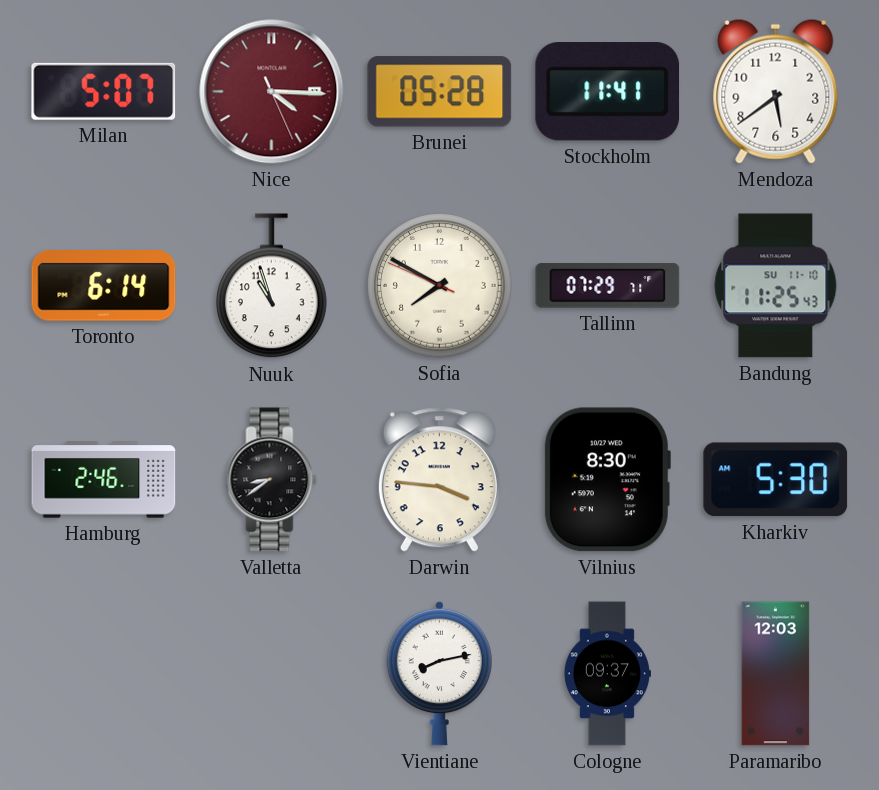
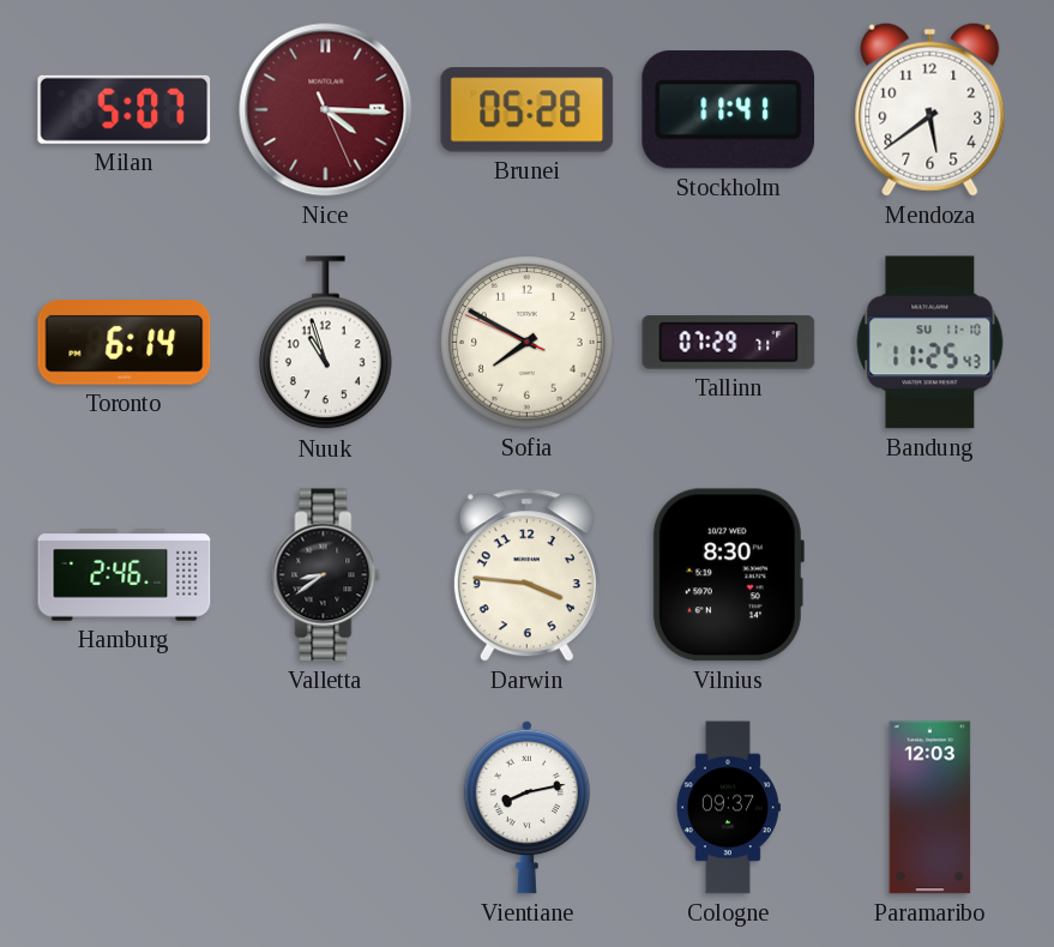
Kharkiv: 5:30 -> none (776, 480)
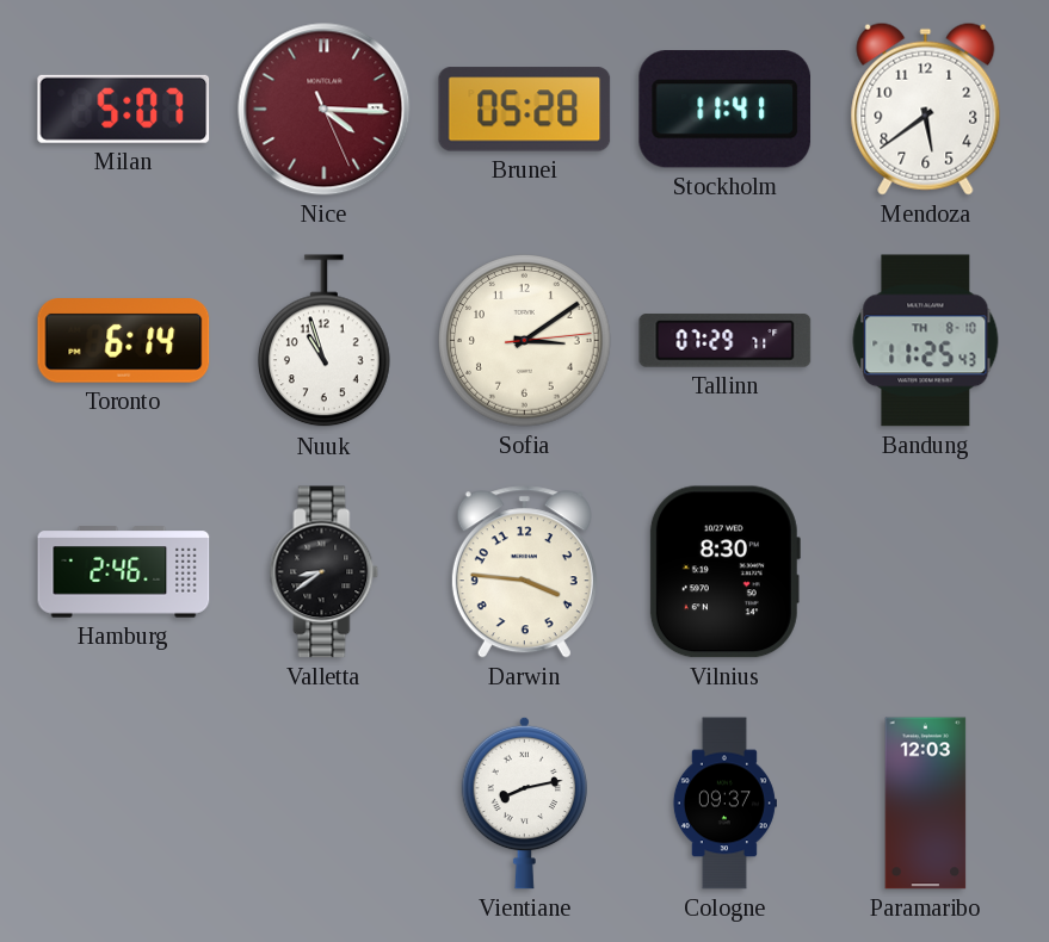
Sofia: 7:49 -> 3:09 (525, 341)
Bandung date: SU 11-10 -> TH 8-10 (926, 341)
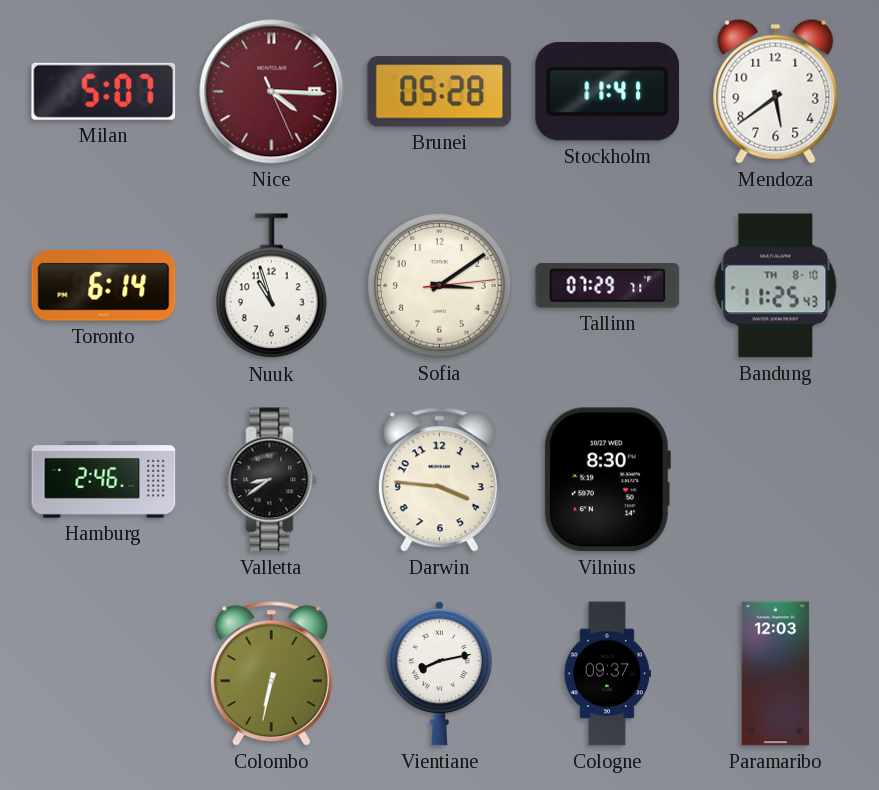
Colombo: none -> 6:32 (271, 674)
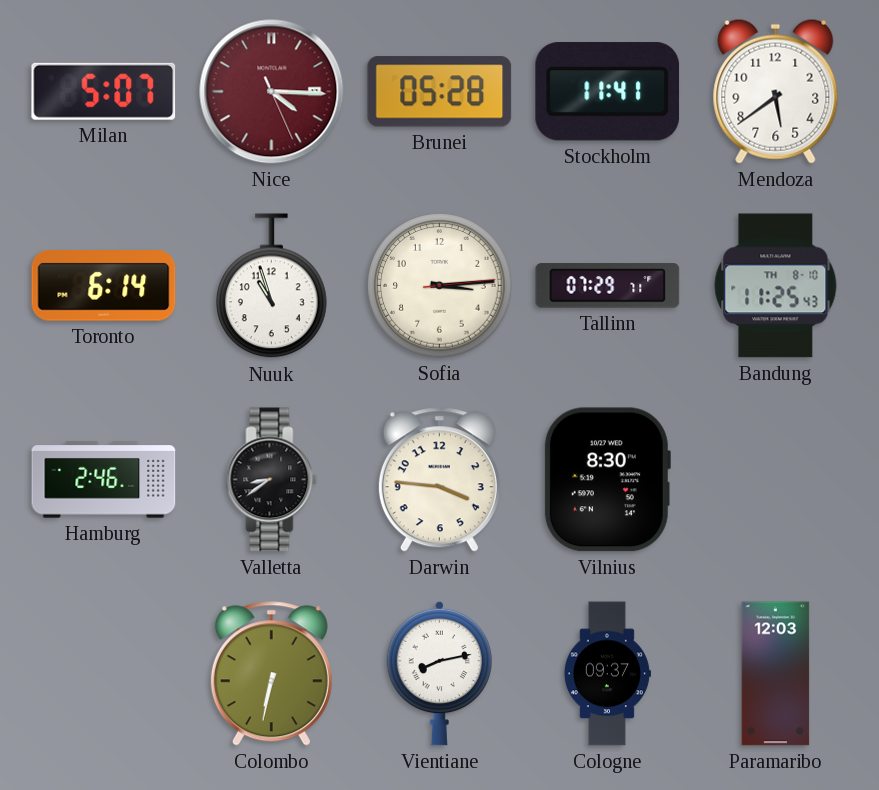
Sofia: 3:09 -> 3:14 (440, 286)
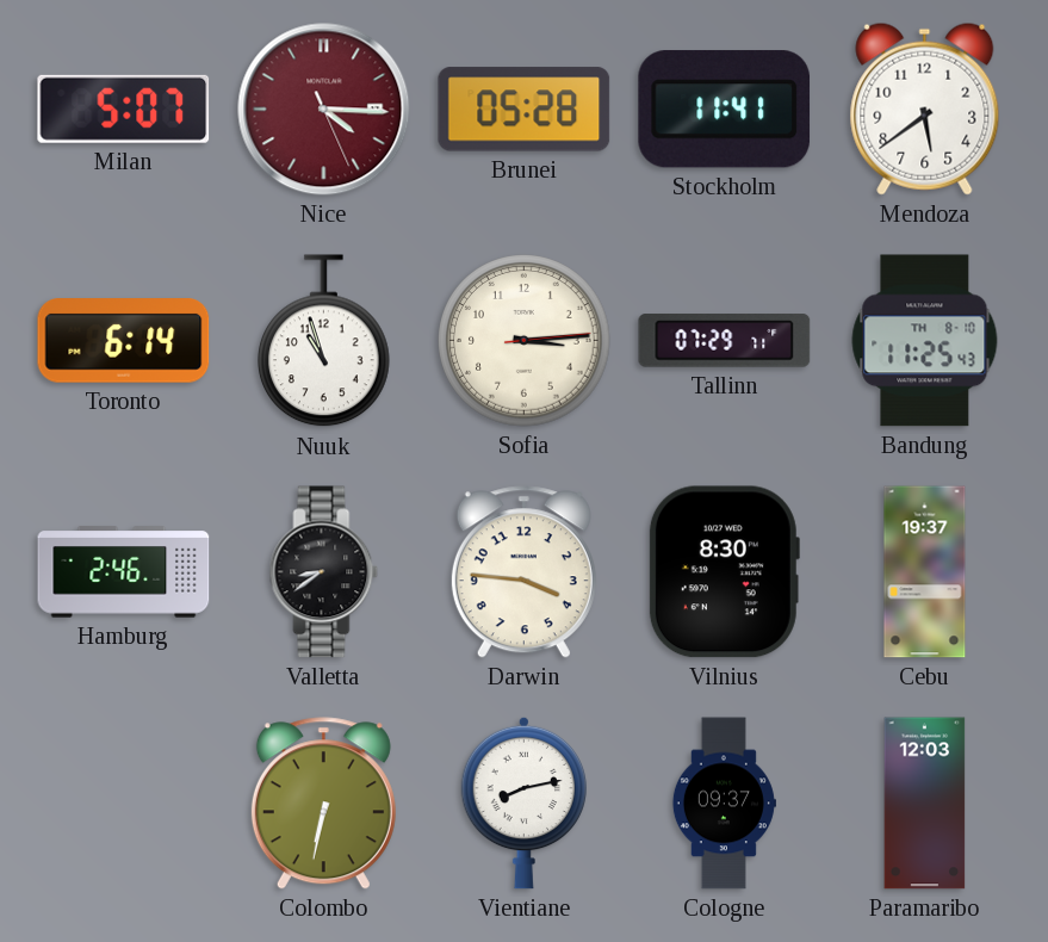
Cebu: none -> 19:37 (925, 572)
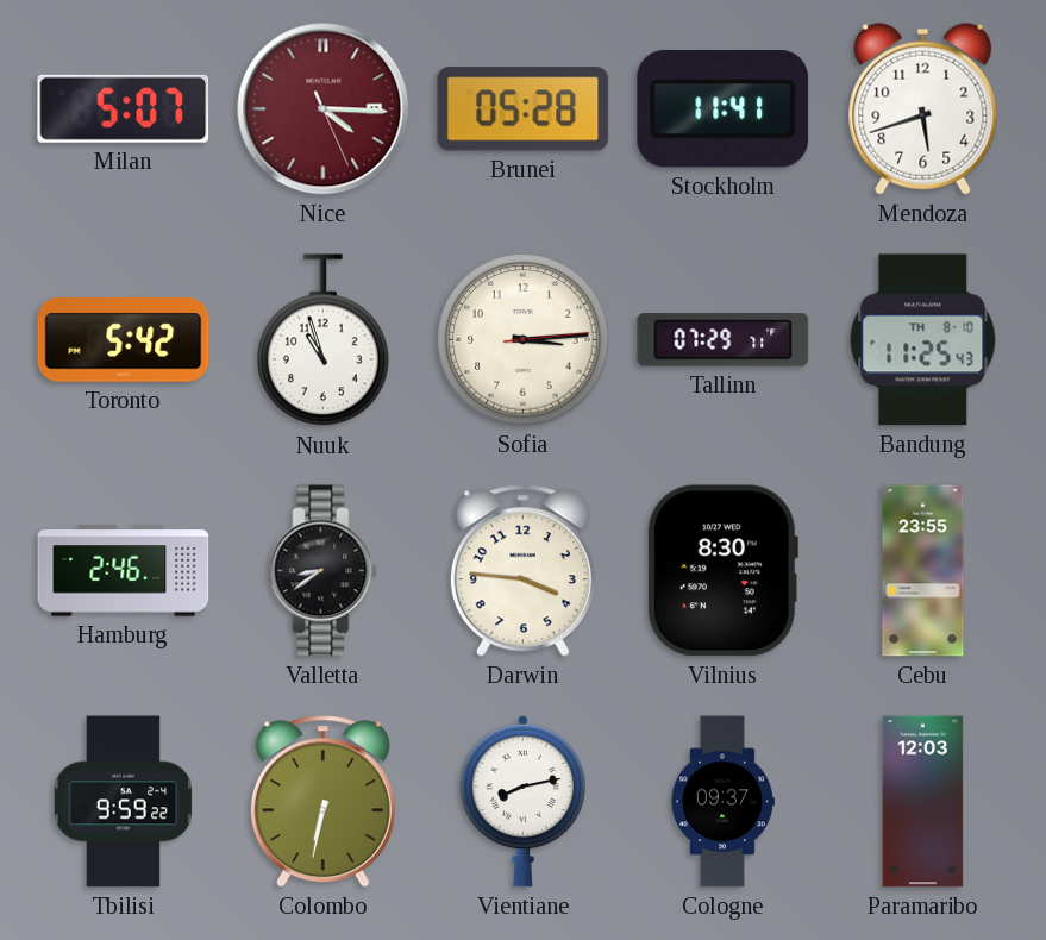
Mendoza: 5:39 -> 5:42 (923, 108)
Toronto: 6:14 -> 5:42 (124, 340)
Cebu: 19:37 -> 23:55 (923, 571)
Tbilisi: none -> 9:59 (123, 802)
